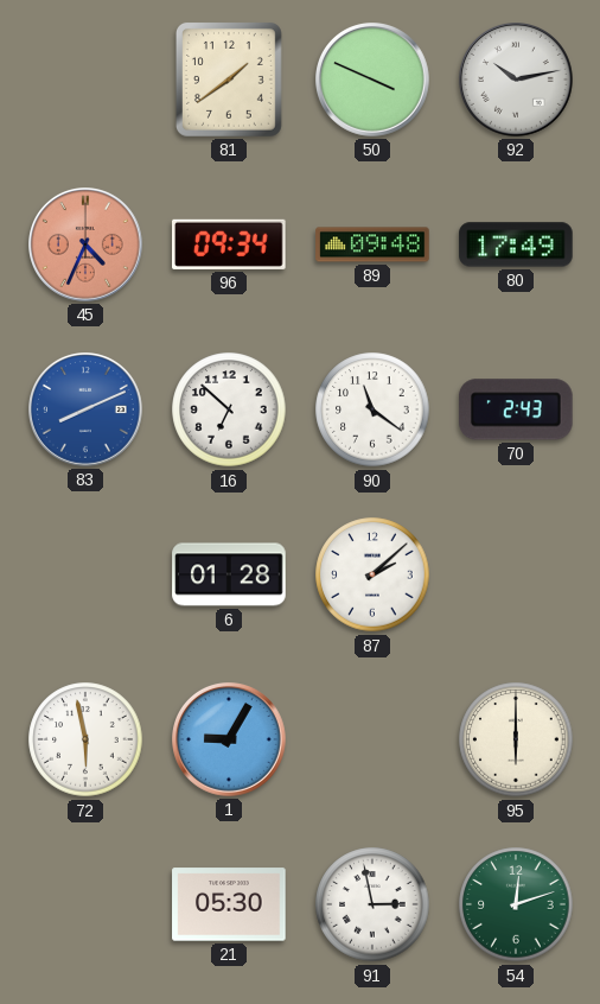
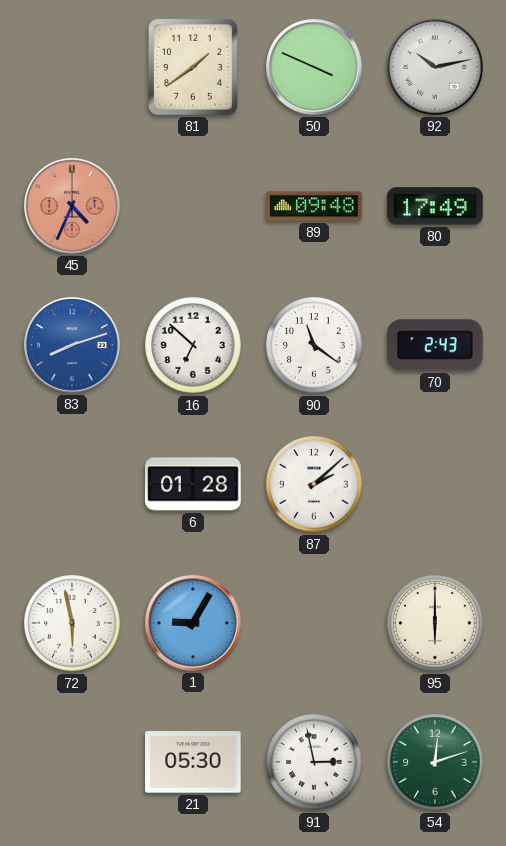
96: 09:34 -> none (230, 244)
83: 8:11 -> 8:12 (73, 346)
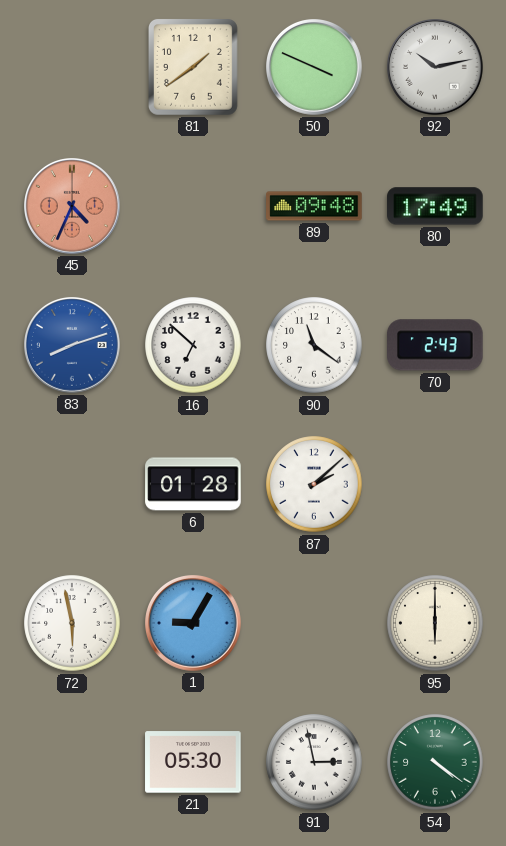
54: 12:12 -> 4:21 (435, 762)
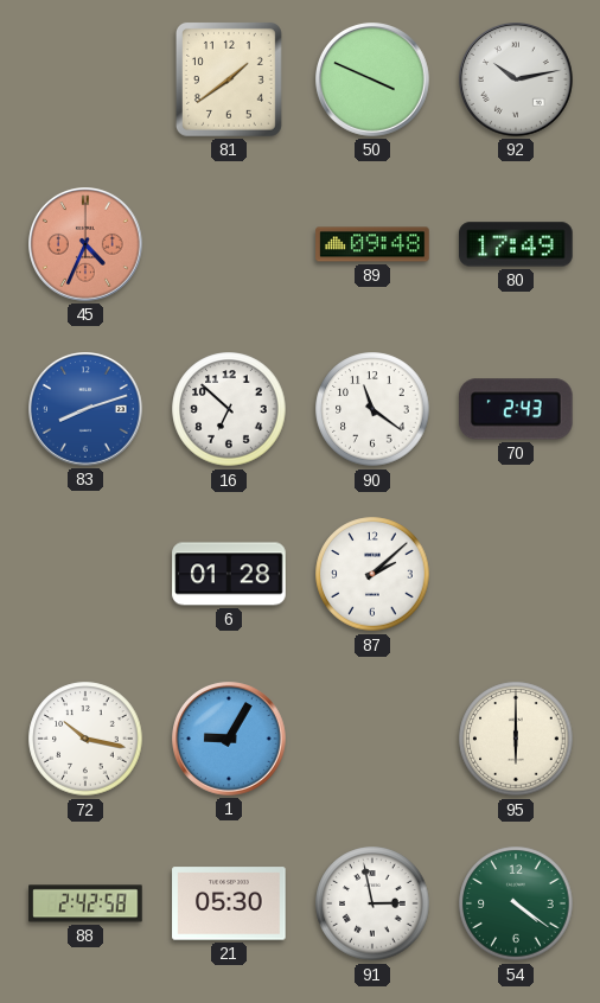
72: 5:58 -> 10:17 (85, 739)
88: none -> 2:42 (85, 903)
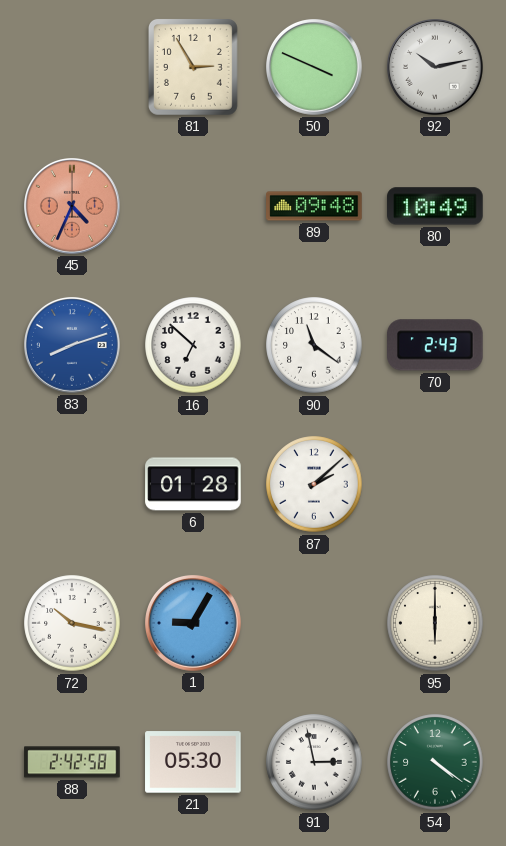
81: 1:39 -> 2:55 (193, 67)
80: 17:49 -> 10:49 (435, 206)
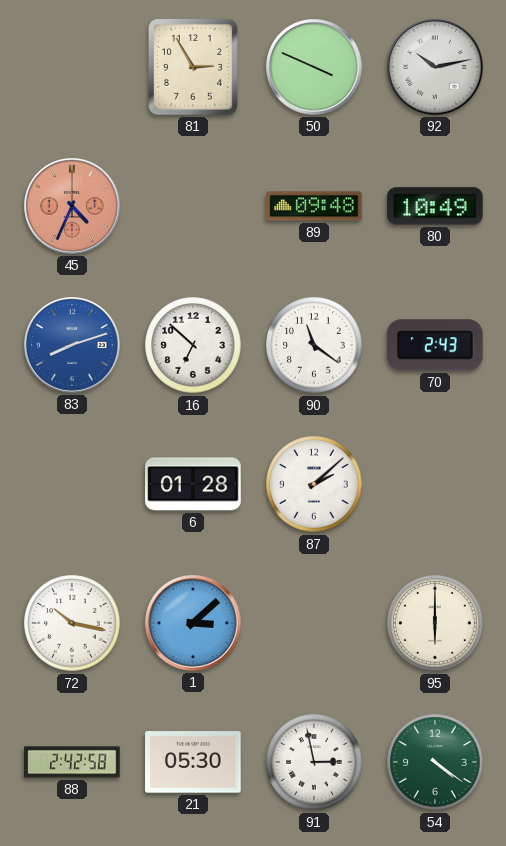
1: 9:05 -> 3:08 (194, 624)
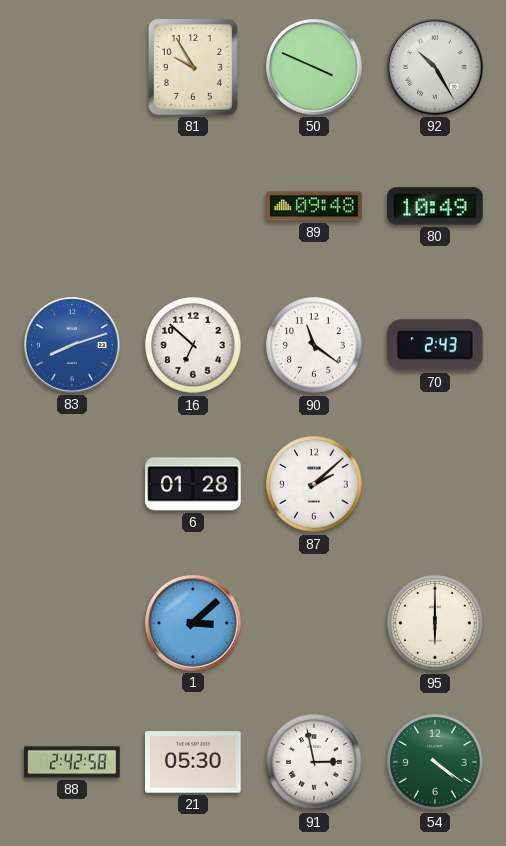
81: 2:55 -> 9:55 (193, 67)
92: 10:13 -> 10:25 (436, 68)
45: 4:34 -> none (73, 207)
72: 10:17 -> none (72, 623)
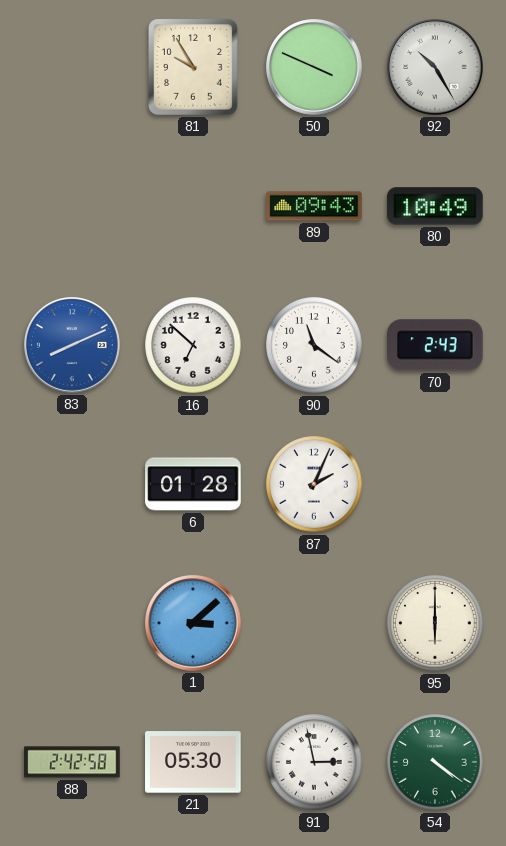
89: 09:48 -> 09:43 (314, 206)
83: 8:12 -> 8:11 (73, 346)
87: 2:08 -> 2:04 (314, 484)
